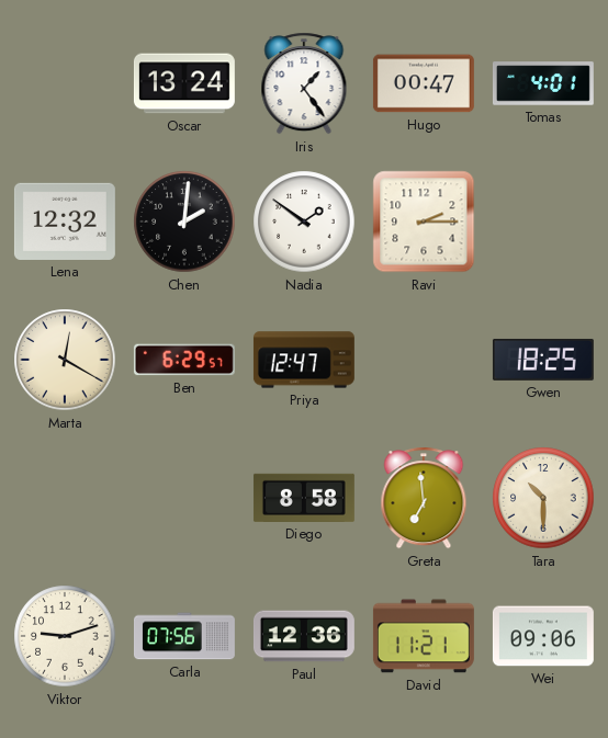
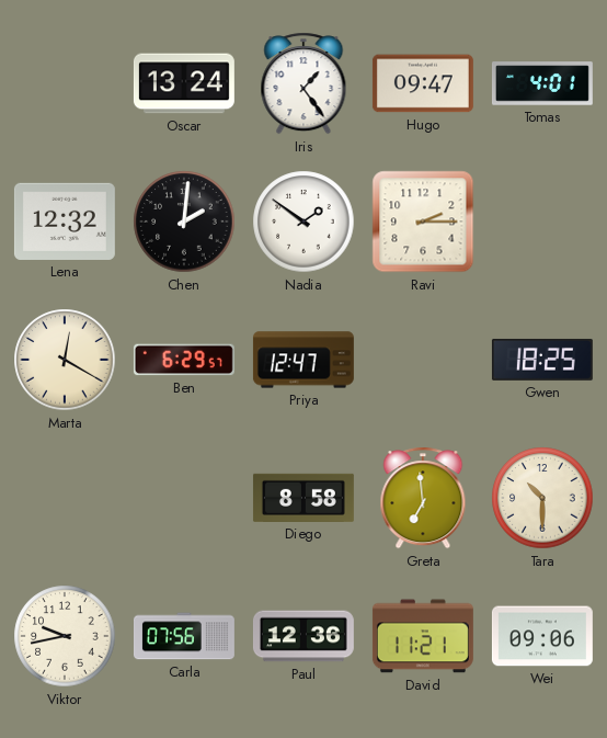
Hugo: 00:47 -> 09:47 (423, 83)
Viktor: 9:12 -> 9:43 (65, 636)
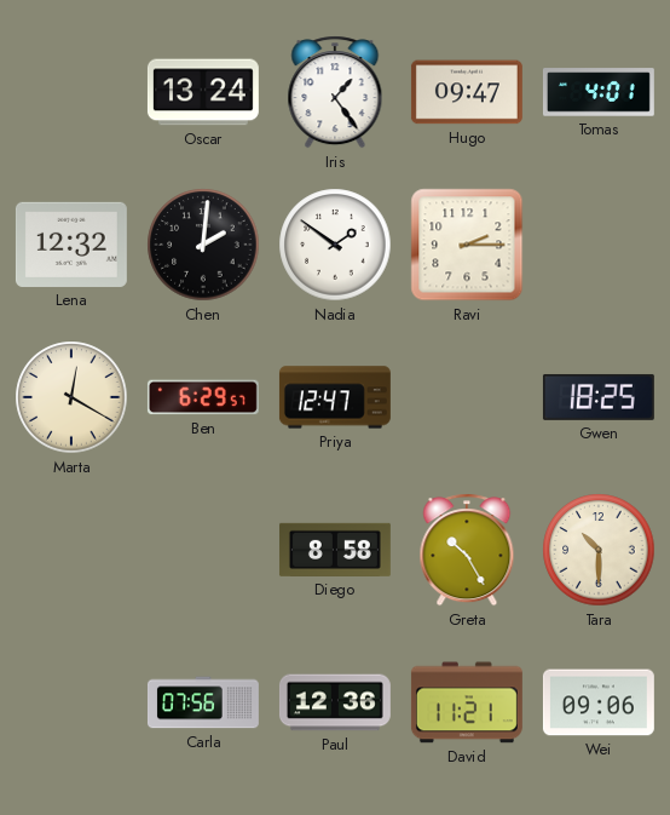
Greta: 6:59 -> 10:25 (467, 550)
Viktor: 9:43 -> none (65, 636)
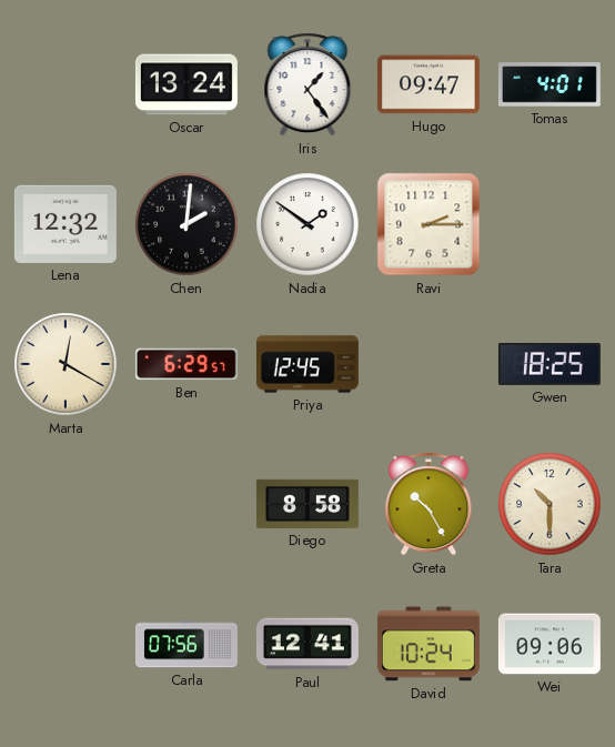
Priya: 12:47 -> 12:45 (307, 364)
Paul: 12:36 -> 12:41 (307, 644)
David: 11:21 -> 10:24 (429, 644)
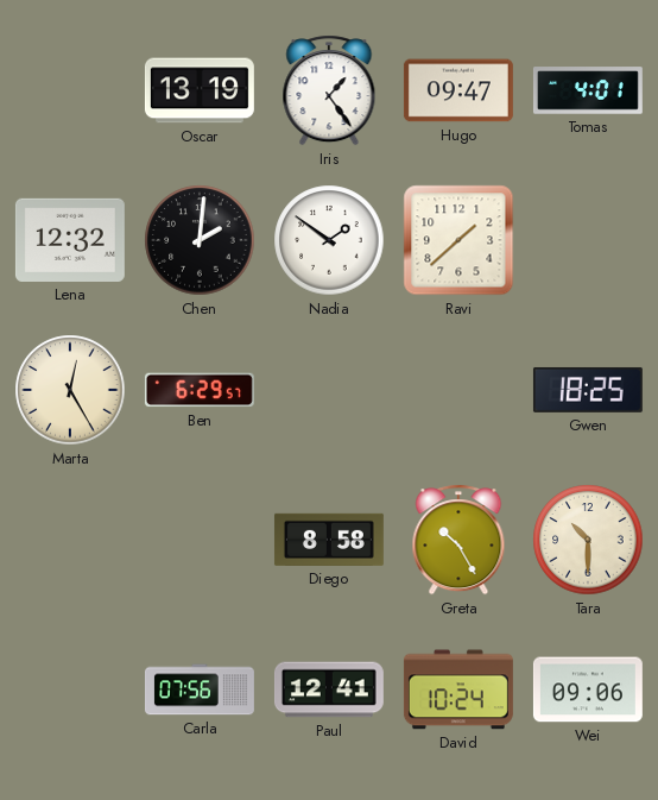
Oscar: 13:24 -> 13:19 (200, 90)
Ravi: 2:15 -> 1:38 (458, 240)
Marta: 12:20 -> 12:25 (70, 390)
Priya: 12:45 -> none (307, 364)
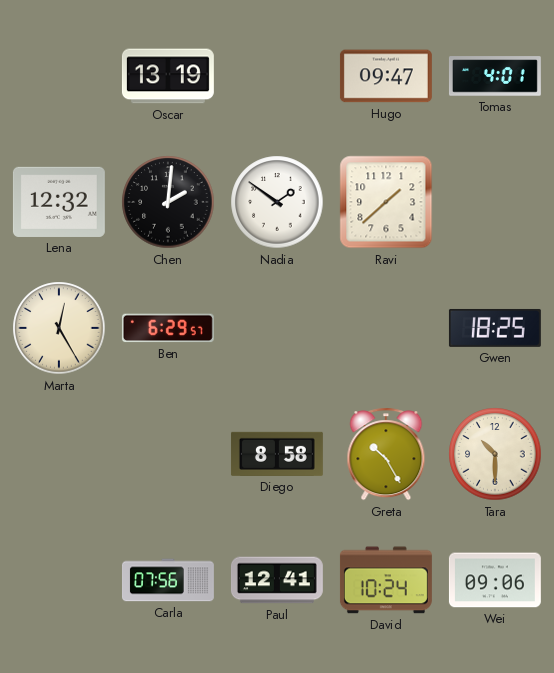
Iris: 1:24 -> none (329, 90)
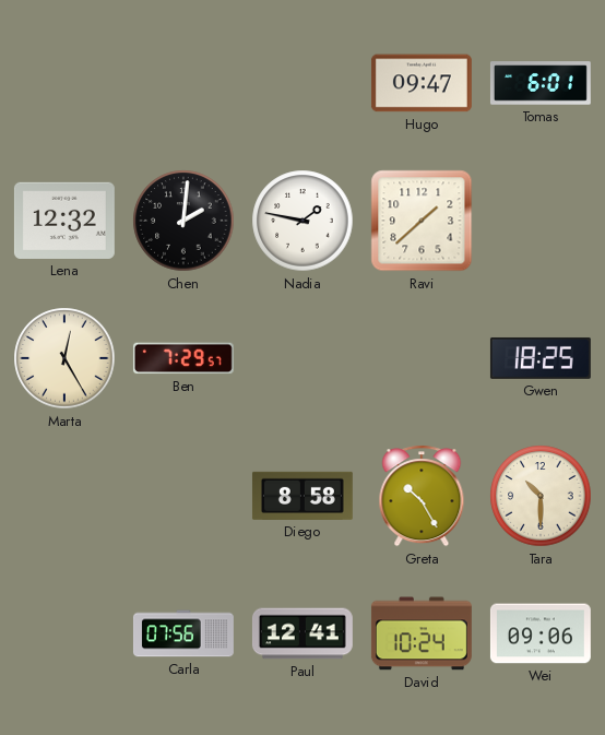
Oscar: 13:19 -> none (168, 76)
Tomas: 4:01 -> 6:01 (541, 83)
Nadia: 1:51 -> 1:47 (302, 221)
Ben: 6:29 -> 7:29 (183, 358)
